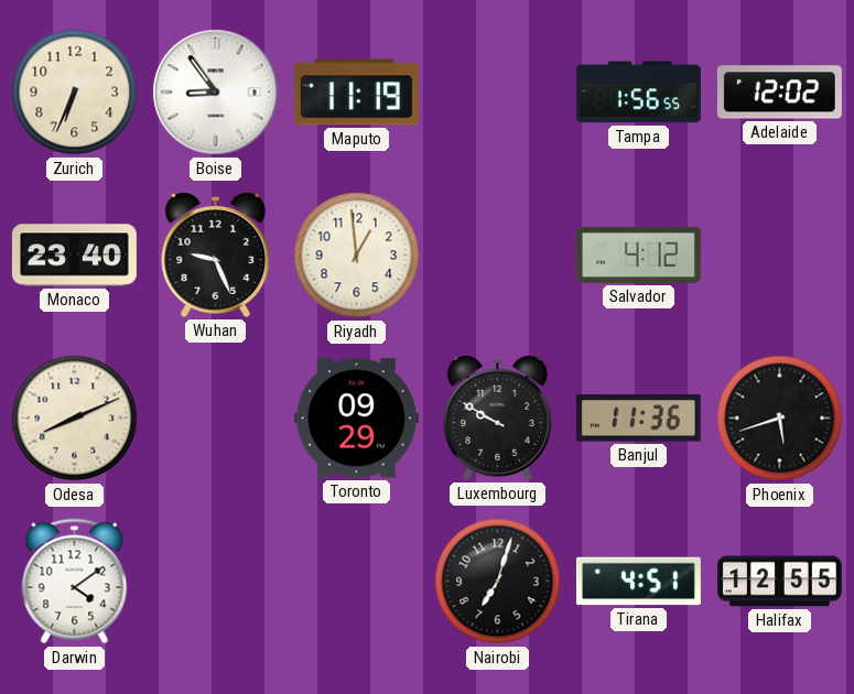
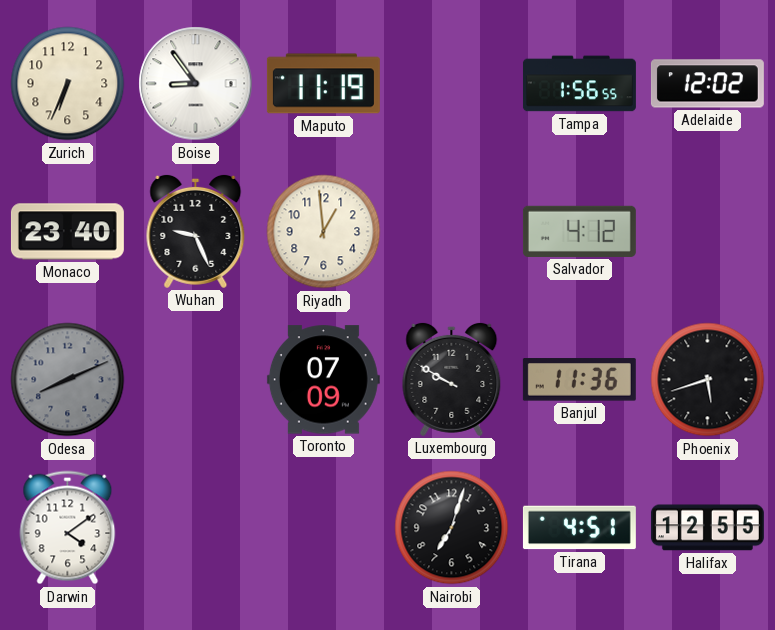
Odesa dial: cream -> grey (68, 380)
Toronto: 09:29 -> 07:09 (323, 380)
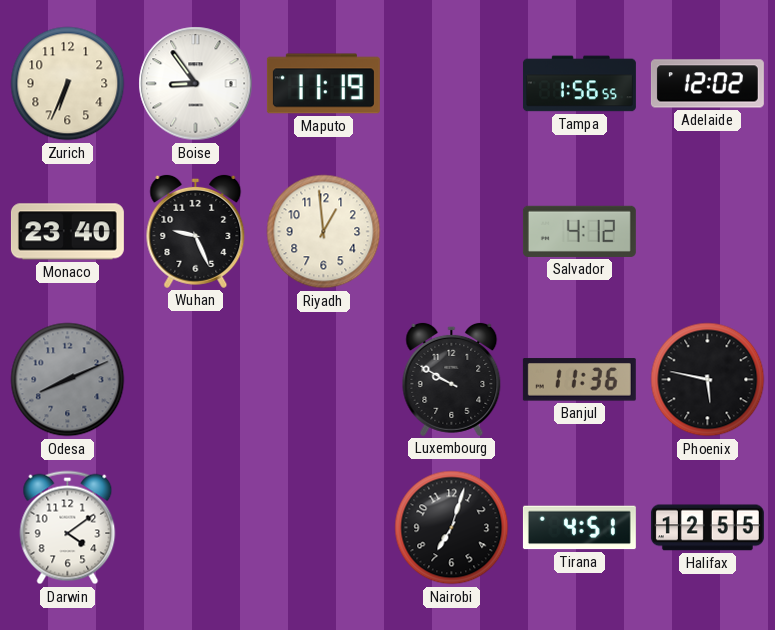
Toronto: 07:09 -> none (323, 380)
Phoenix: 5:42 -> 5:47 (708, 380)
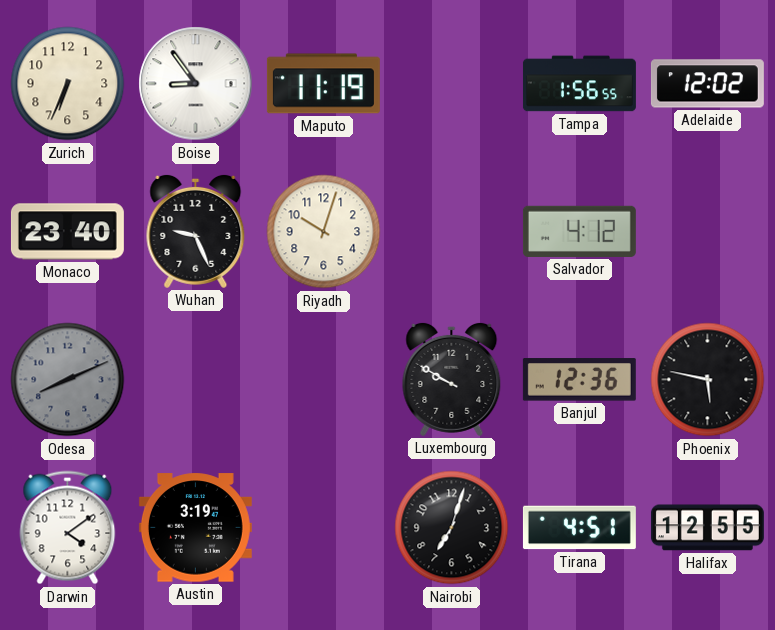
Riyadh: 12:59 -> 10:03 (324, 232)
Banjul: 11:36 -> 12:36 (579, 380)
Austin: none -> 3:19 (195, 528)
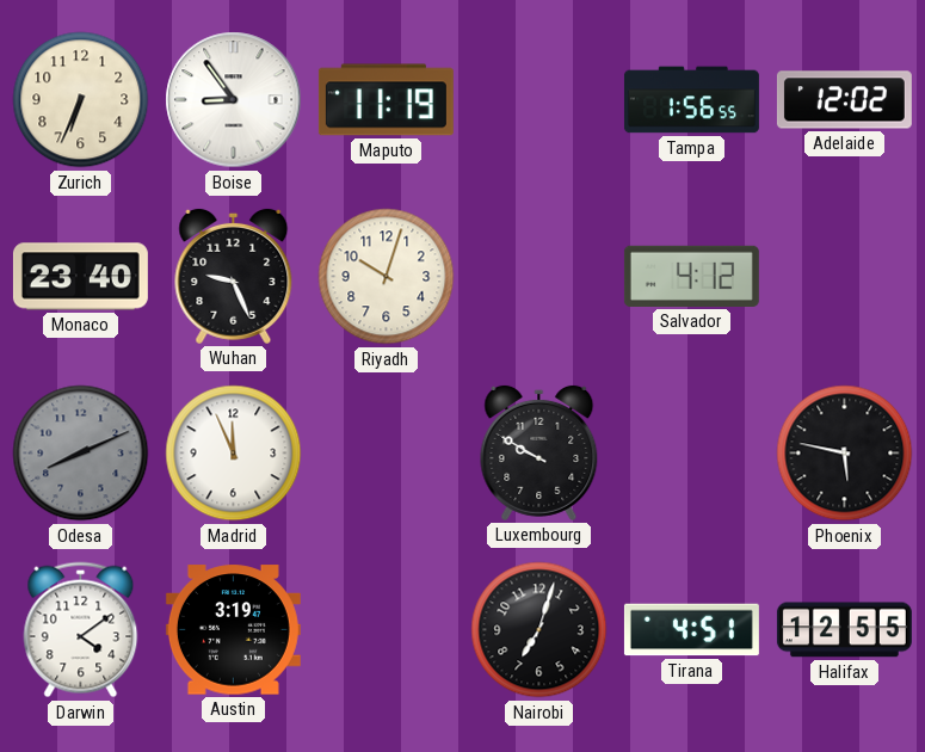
Madrid: none -> 11:56 (234, 454)
Banjul: 12:36 -> none (579, 380)
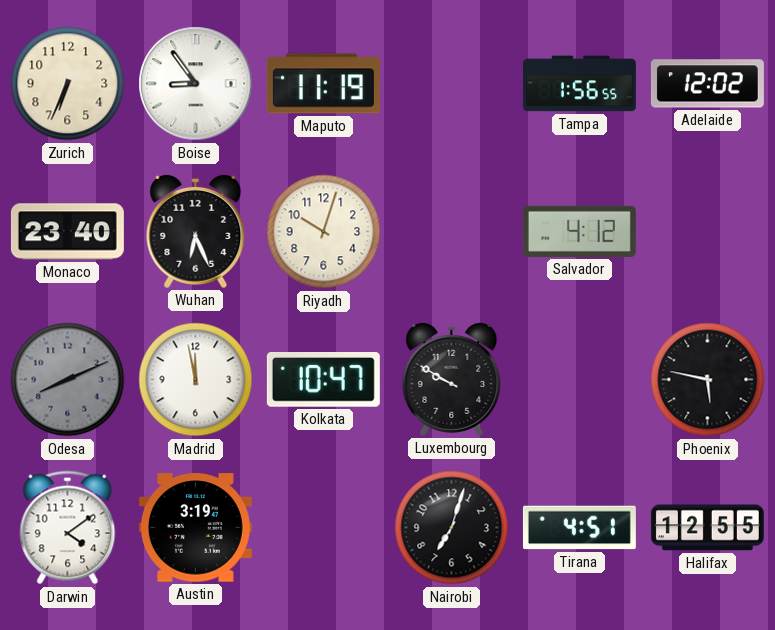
Wuhan: 9:26 -> 6:26 (196, 231)
Madrid: 11:56 -> 11:58 (196, 380)
Kolkata: none -> 10:47 (323, 380)
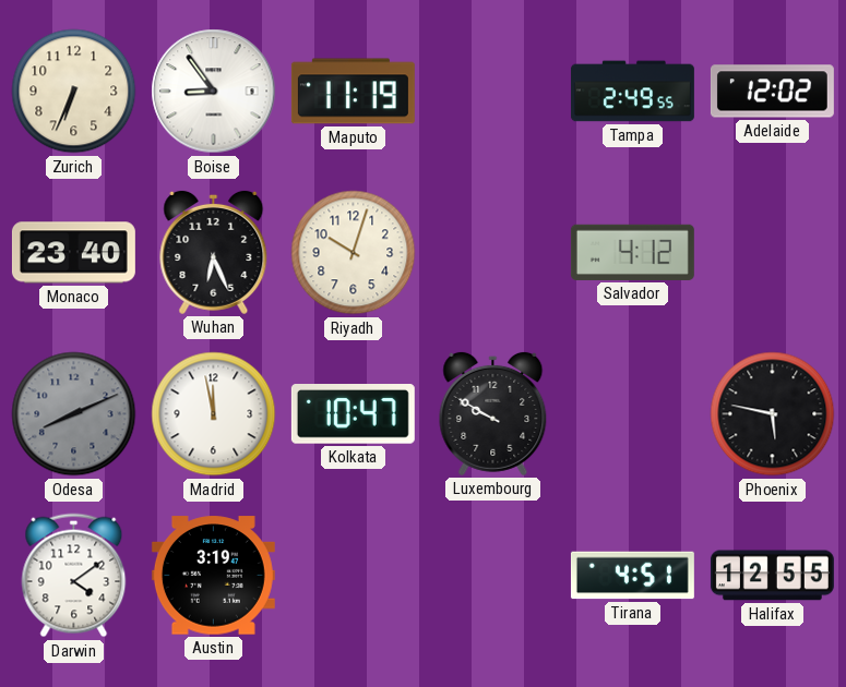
Tampa: 1:56 -> 2:49 (632, 92)
Nairobi: 7:03 -> none (452, 528)
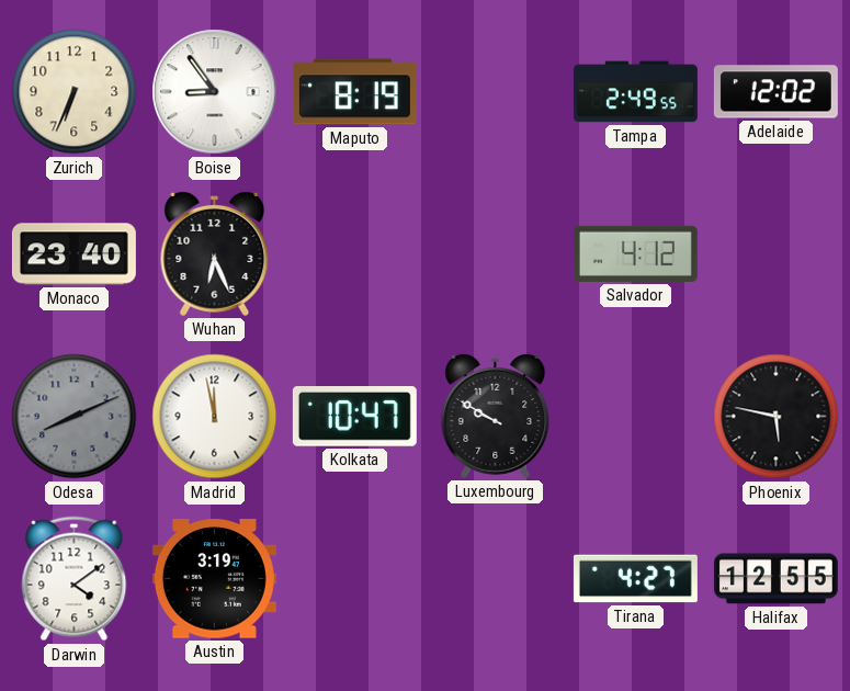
Maputo: 11:19 -> 8:19 (354, 92)
Riyadh: 10:03 -> none (354, 253)
Tirana: 4:51 -> 4:27 (635, 579)
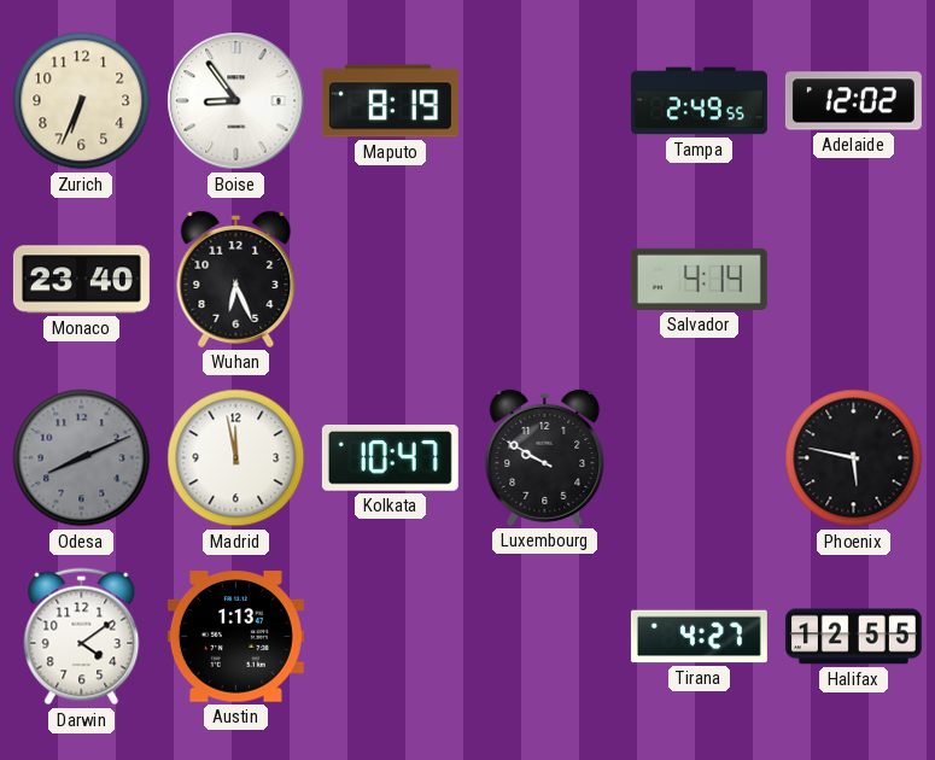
Salvador: 4:12 -> 4:14 (699, 279)
Austin: 3:19 -> 1:13 (235, 637)
